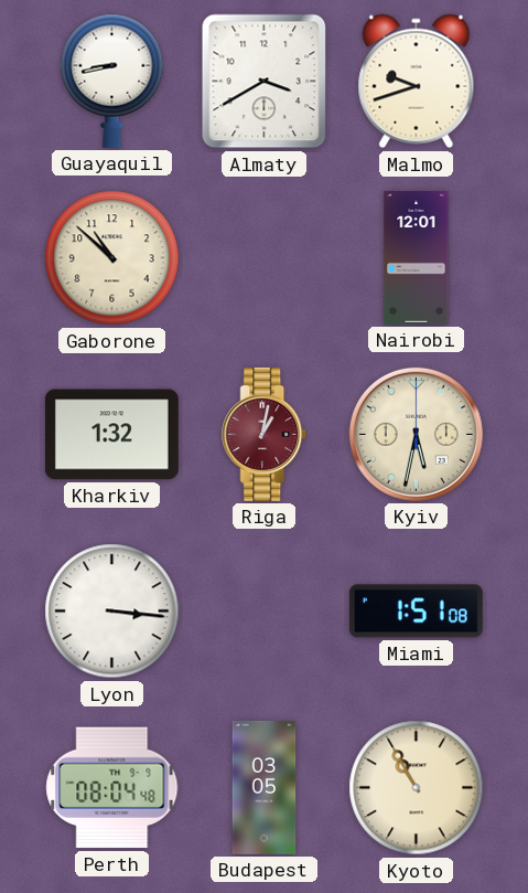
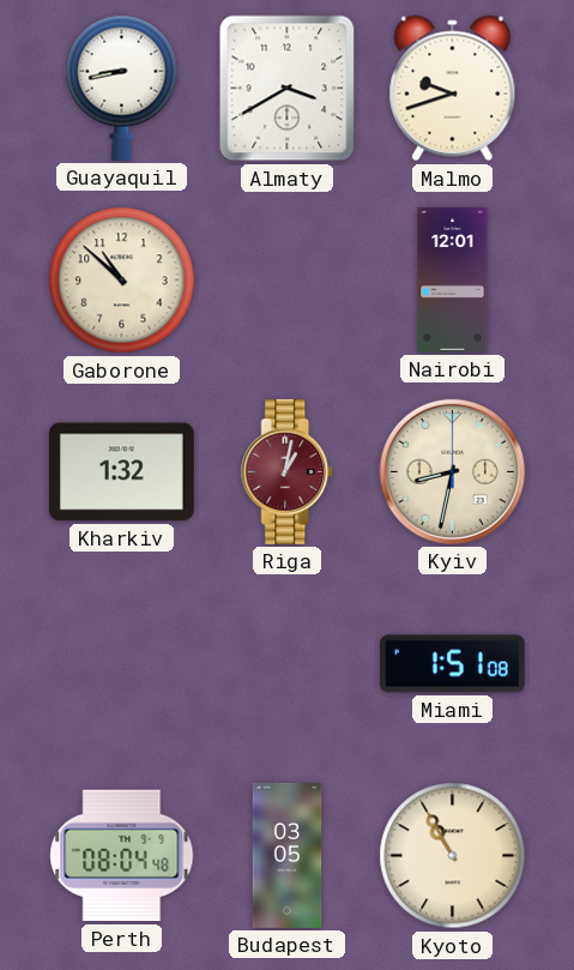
Kyiv: 5:32 -> 8:32 (452, 471)
Lyon: 3:16 -> none (112, 612)
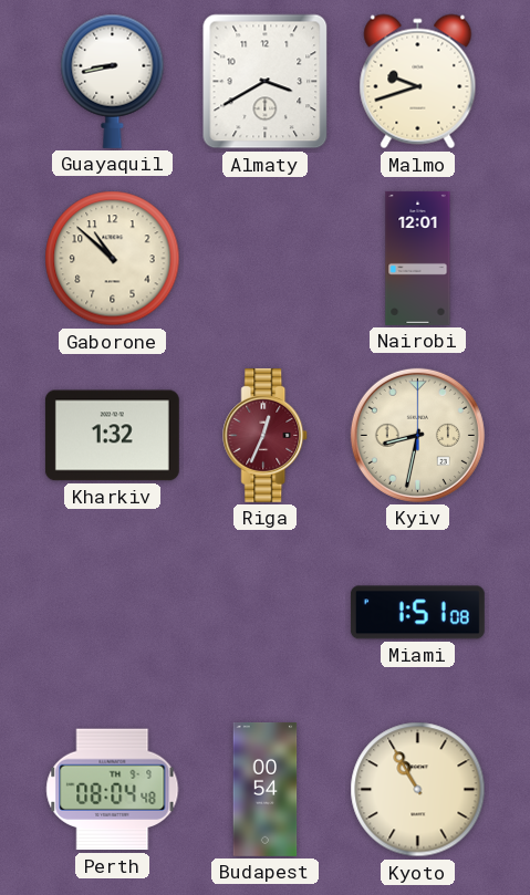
Riga: 1:02 -> 12:34 (266, 435)
Budapest: 03:05 -> 00:54 (266, 789)
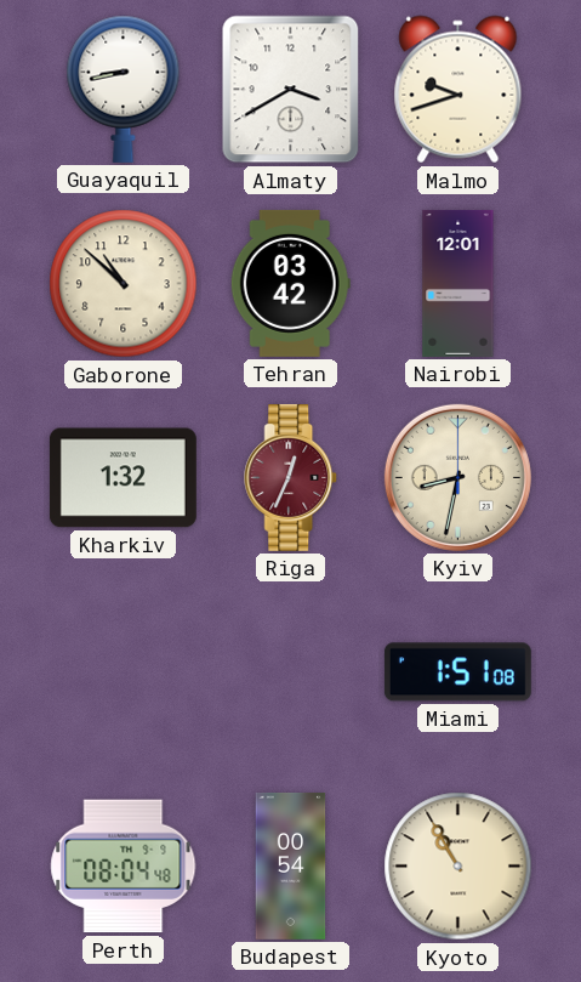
Tehran: none -> 03:42 (290, 283)
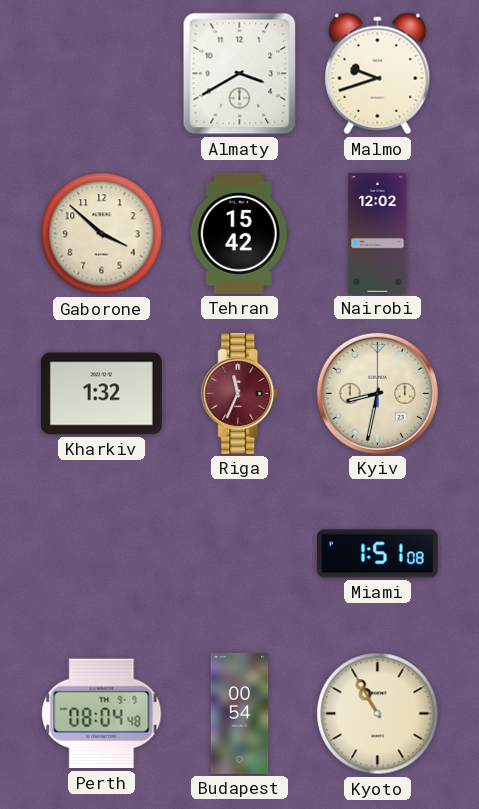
Guayaquil: 8:43 -> none (124, 89)
Gaborone: 10:52 -> 3:52 (102, 234)
Tehran: 03:42 -> 15:42 (239, 233)
Nairobi: 12:01 -> 12:02 (378, 233)
Riga: 12:34 -> 11:34 (240, 393)
